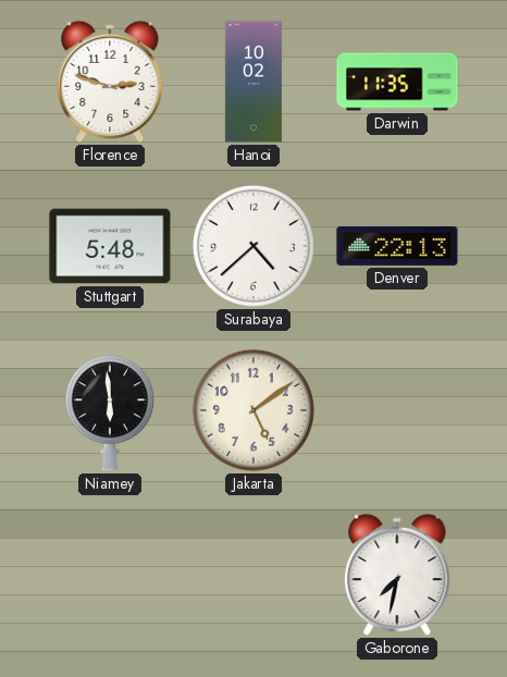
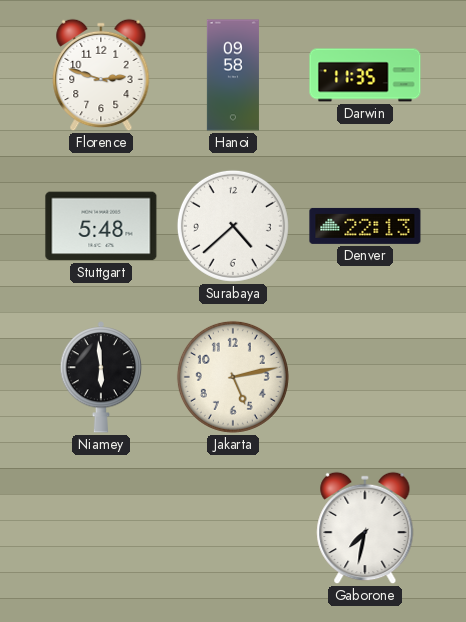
Hanoi: 10:02 -> 09:58 (233, 75)
Jakarta: 5:09 -> 5:13 (233, 377)
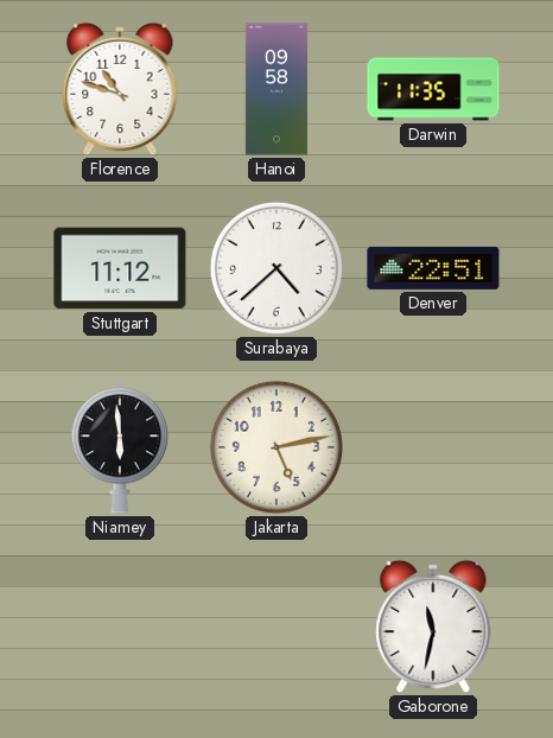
Florence: 2:48 -> 10:48 (120, 89)
Stuttgart: 5:48 -> 11:12 (120, 268)
Denver: 22:13 -> 22:51 (433, 268)
Gaborone: 7:32 -> 11:32 (433, 626)
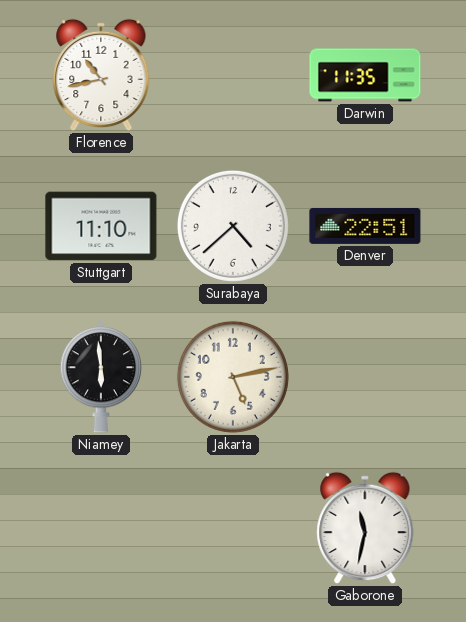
Florence: 10:48 -> 10:43 (101, 75)
Hanoi: 09:58 -> none (276, 89)
Stuttgart: 11:12 -> 11:10 (101, 226)
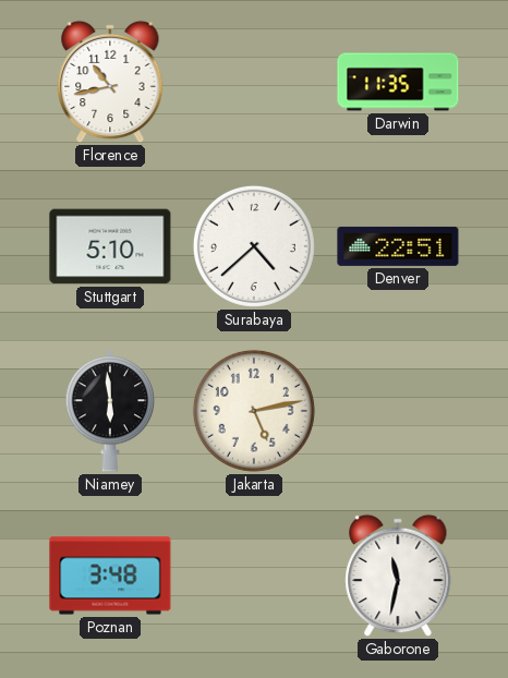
Stuttgart: 11:10 -> 5:10 (110, 246)
Poznan: none -> 3:48 (110, 576)
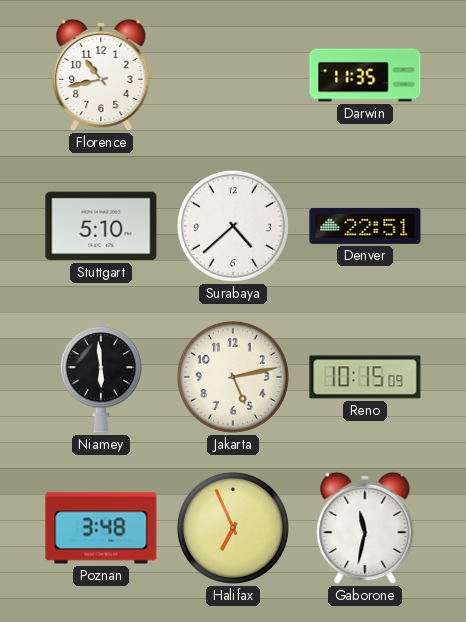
Reno: none -> 10:15 (365, 377)
Halifax: none -> 6:56 (233, 528)
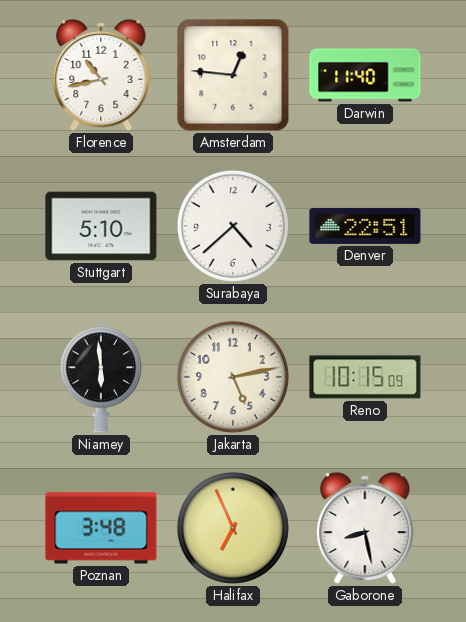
Amsterdam: none -> 12:46 (233, 75)
Darwin: 11:35 -> 11:40 (365, 75)
Gaborone: 11:32 -> 8:28 (365, 528)
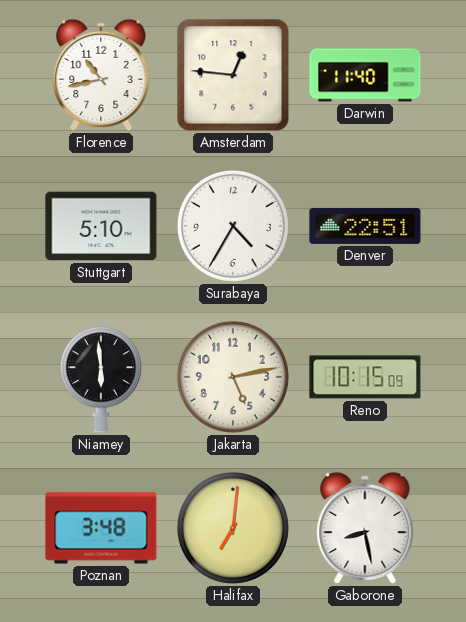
Surabaya: 4:38 -> 4:35 (233, 226)
Halifax: 6:56 -> 7:01 (233, 528)
